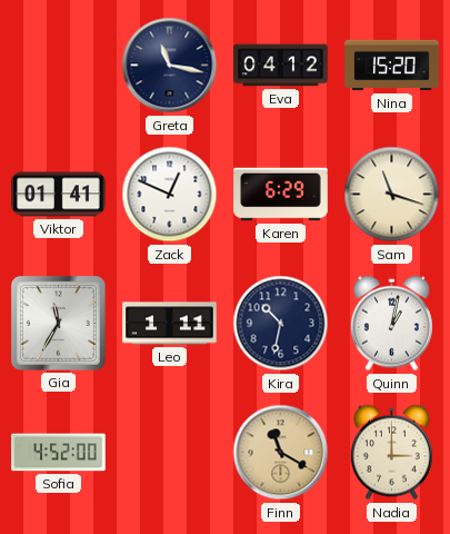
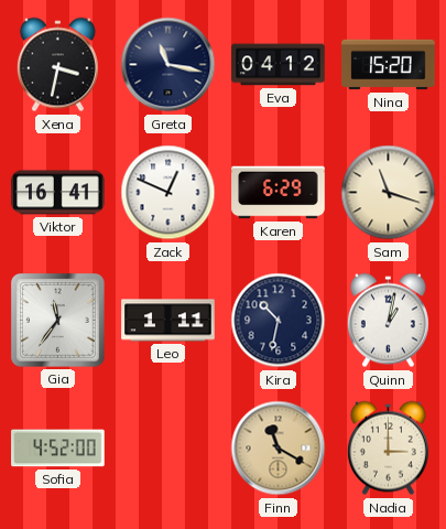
Xena: none -> 3:32 (57, 65)
Viktor: 01:41 -> 16:41 (58, 193)
Gia: 11:35 -> 11:36 (58, 321)
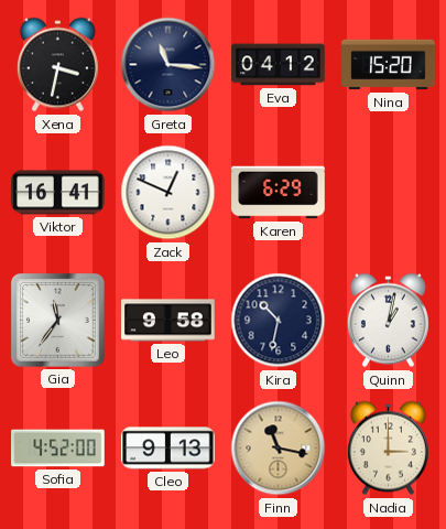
Greta: 11:17 -> 11:16 (168, 65)
Sam: 11:18 -> none (389, 193)
Leo: 1:11 -> 9:58 (168, 321)
Cleo: none -> 9:13 (168, 449)
Finn: 11:20 -> 11:17 (279, 449)
